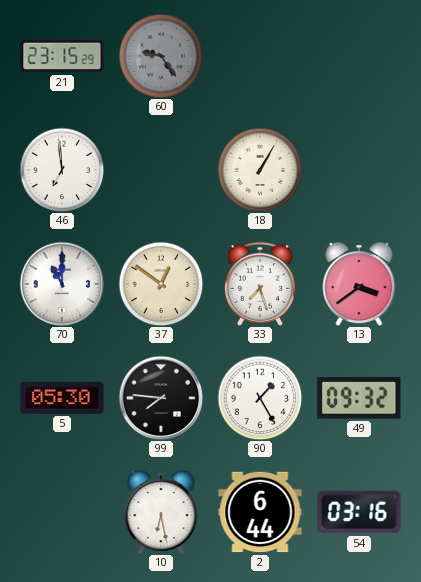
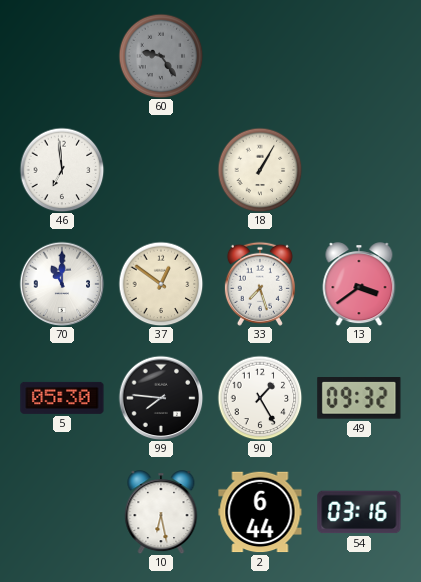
21: 23:15 -> none (62, 56)
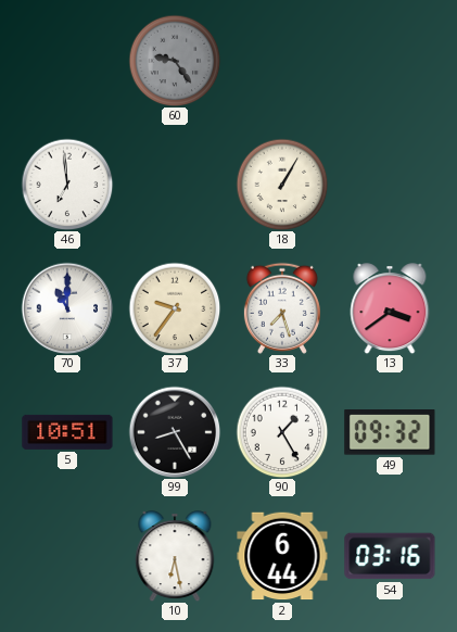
37: 12:51 -> 9:36 (175, 308)
5: 05:30 -> 10:51 (67, 432)
99: 7:46 -> 8:25 (175, 432)
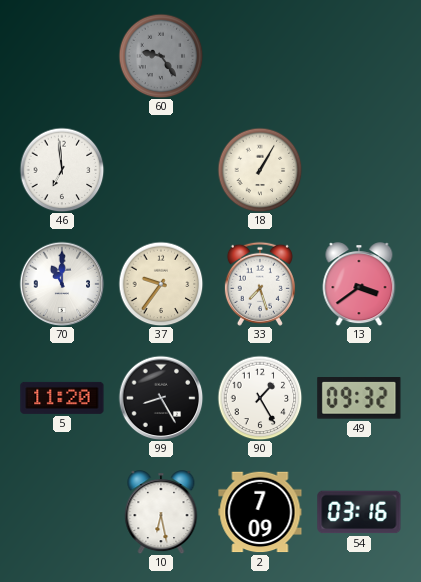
5: 10:51 -> 11:20 (62, 398)
2: 6:44 -> 7:09 (260, 512)
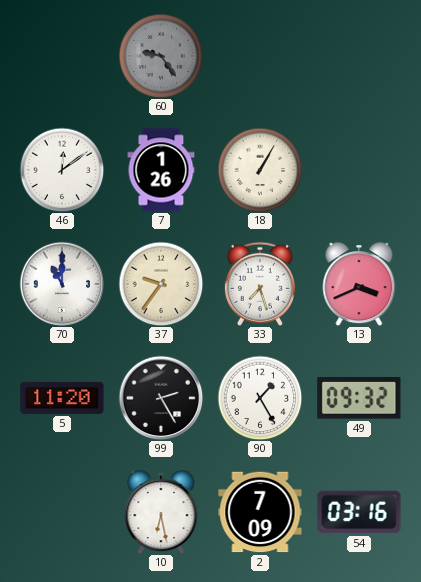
46: 6:59 -> 12:09 (62, 170)
7: none -> 1:26 (161, 170)
13: 3:39 -> 3:41 (359, 284)
99: 8:25 -> 2:25 (161, 398)
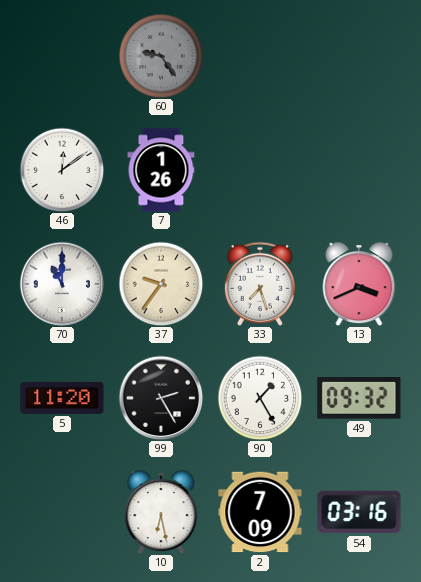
18: 1:05 -> none (260, 170)
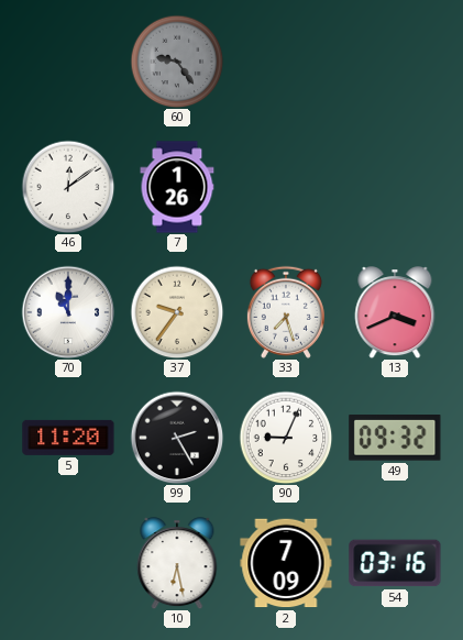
90: 1:25 -> 9:04 (286, 438)
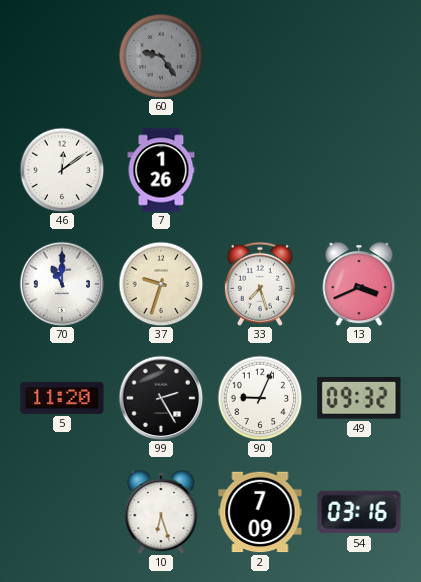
37: 9:36 -> 9:33 (161, 284)
10: 6:28 -> 6:27 (161, 512)
